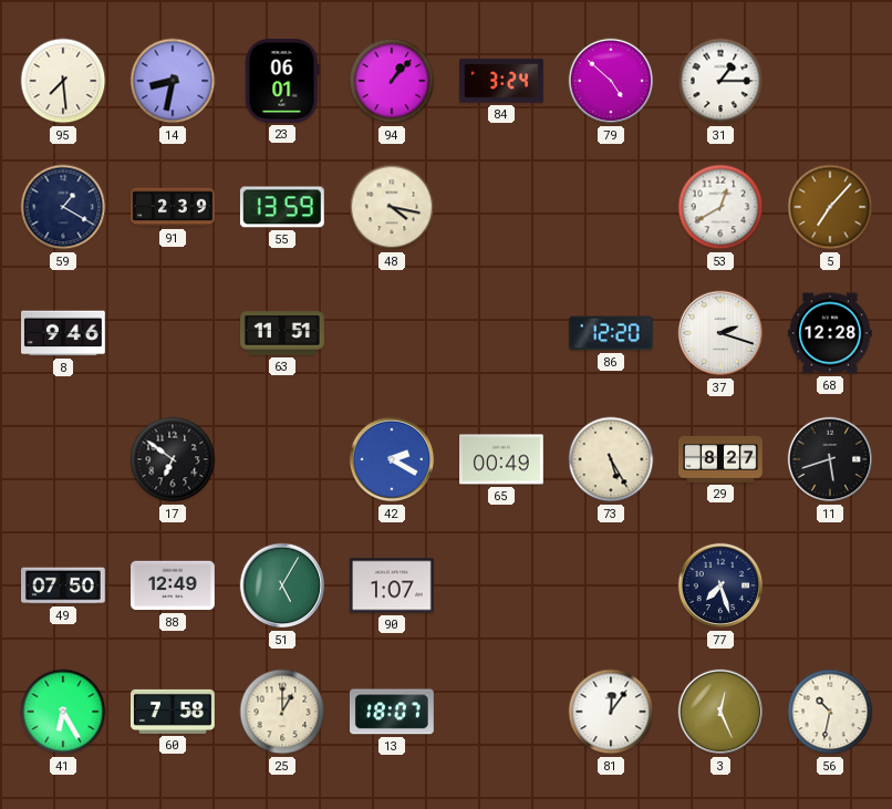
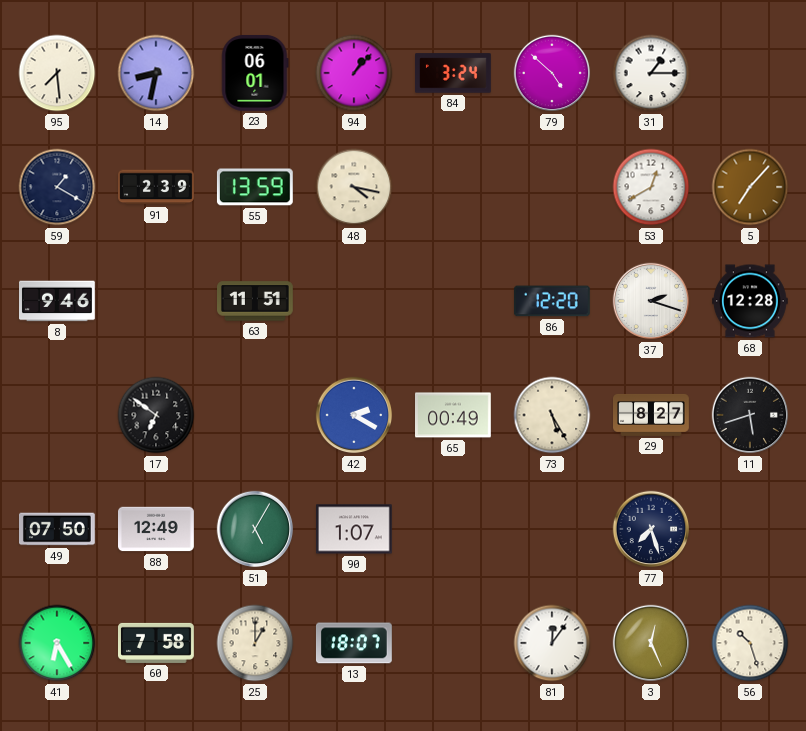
56: 10:32 -> 10:27 (750, 643)
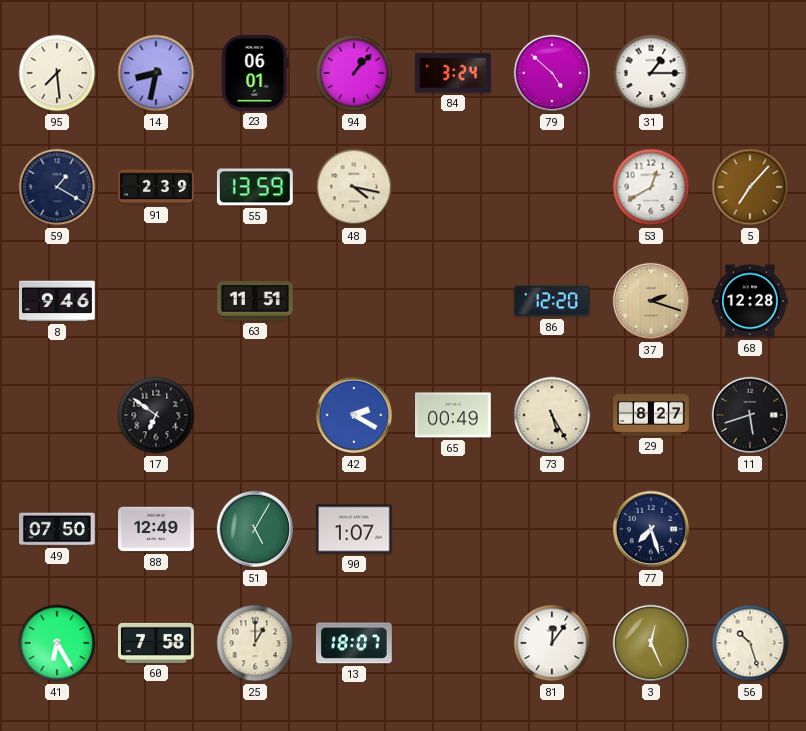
37 dial: white -> champagne (651, 301)
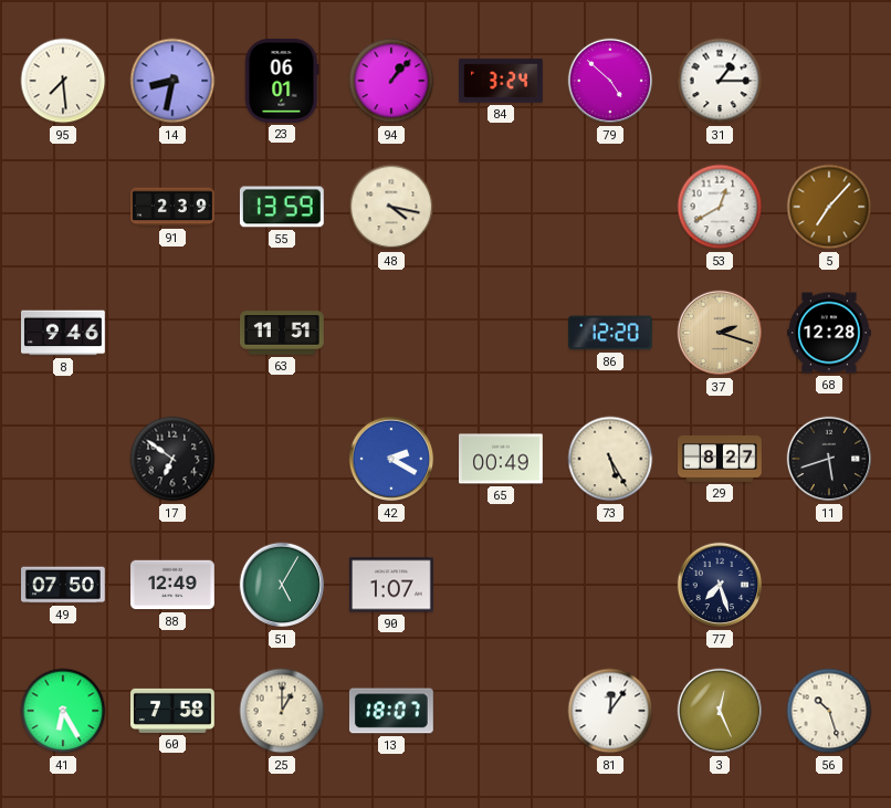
59: 1:20 -> none (57, 187)
